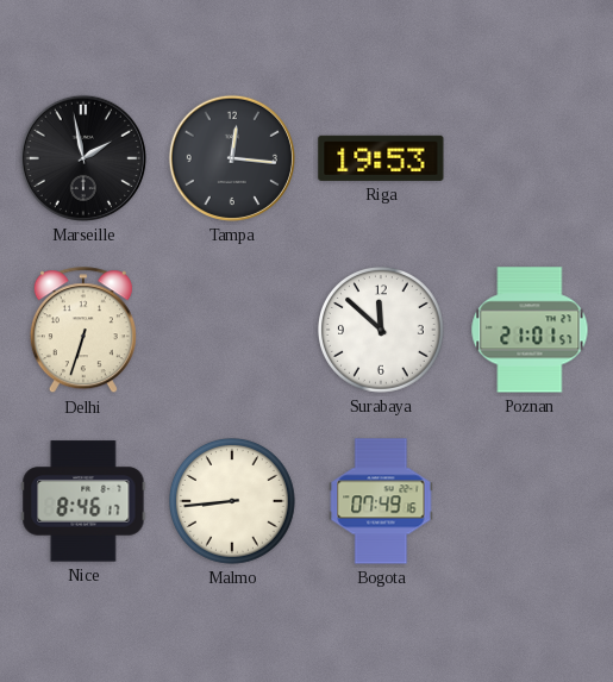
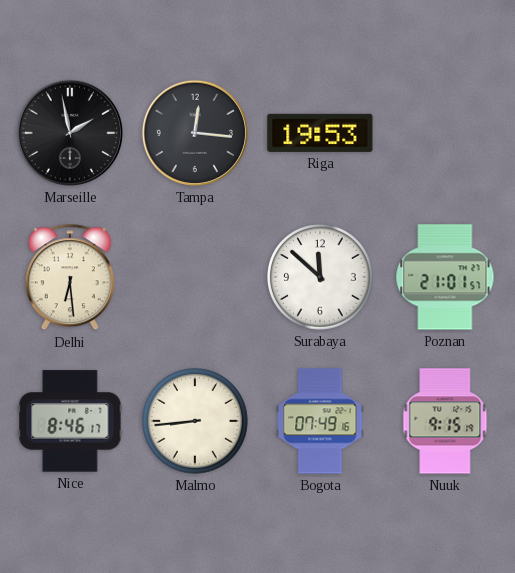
Delhi: 6:33 -> 6:29 (70, 278)
Nuuk: none -> 9:15 (445, 421)
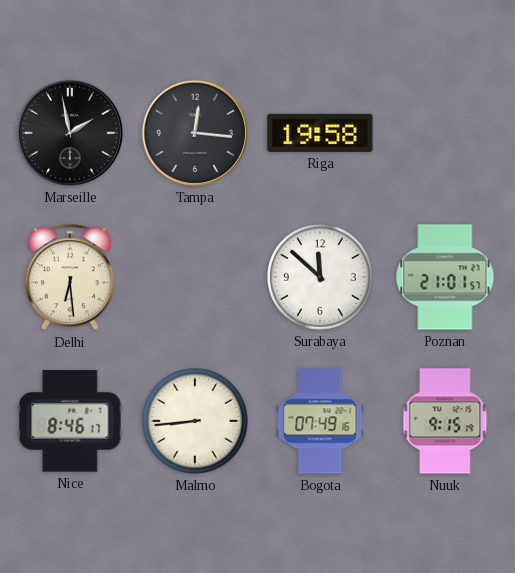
Riga: 19:53 -> 19:58 (320, 133)
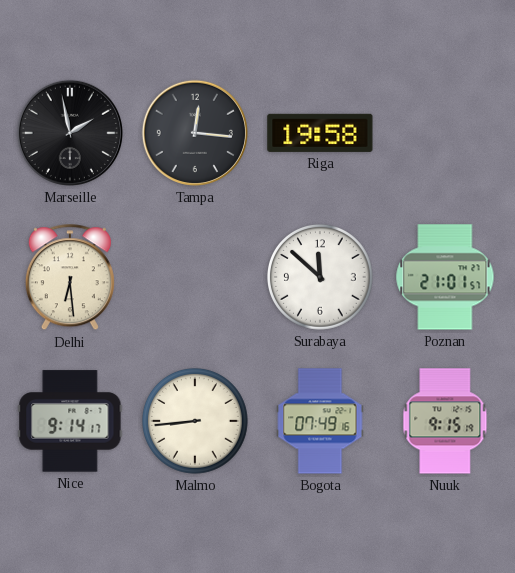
Nice: 8:46 -> 9:14 (70, 421)
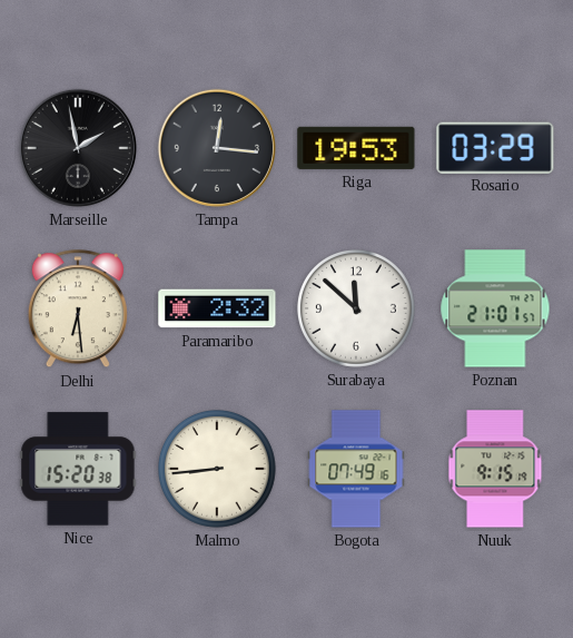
Riga: 19:58 -> 19:53 (356, 148)
Rosario: none -> 03:29 (495, 147)
Paramaribo: none -> 2:32 (217, 308)
Nice: 9:14 -> 15:20 (78, 469)
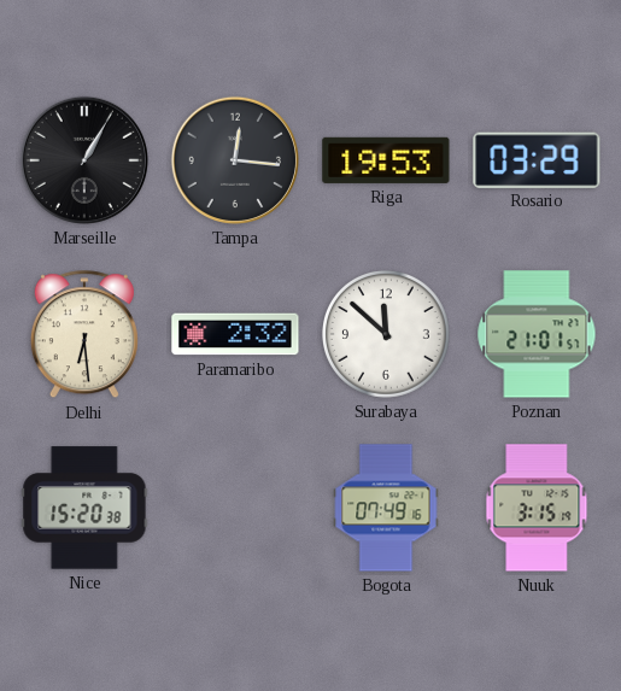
Marseille: 1:58 -> 1:05 (84, 160)
Malmo: 8:44 -> none (218, 470)
Nuuk: 9:15 -> 3:15 (537, 508)
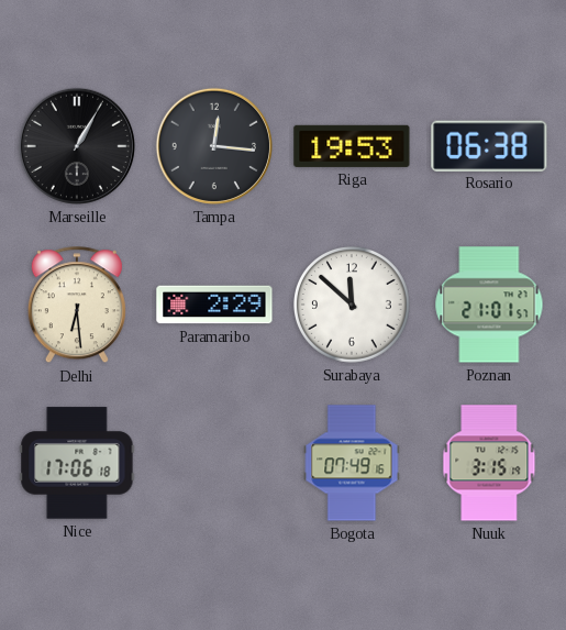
Rosario: 03:29 -> 06:38 (489, 145)
Paramaribo: 2:32 -> 2:29 (214, 305)
Nice: 15:20 -> 17:06 (77, 463)
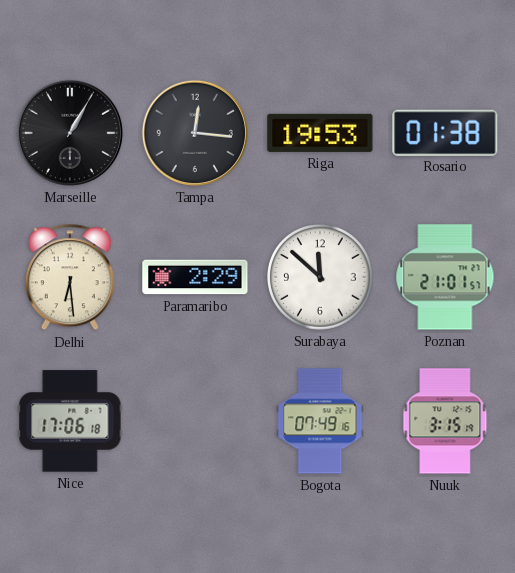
Rosario: 06:38 -> 01:38 (445, 132)
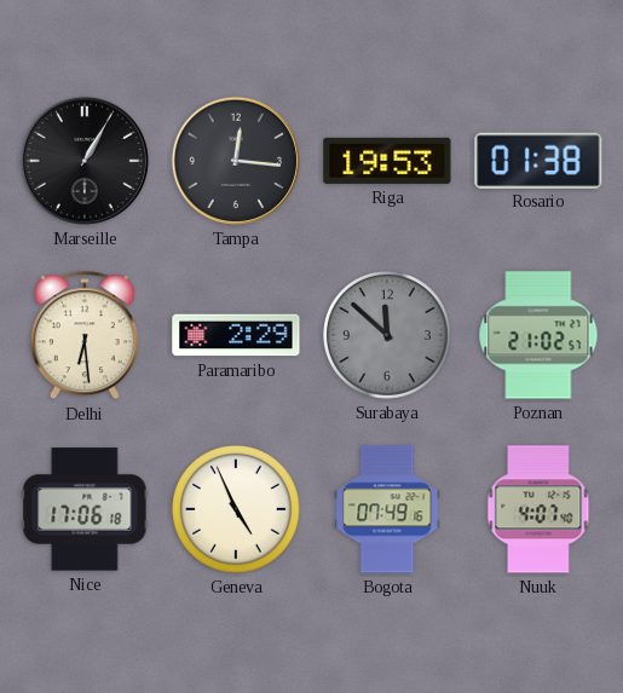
Surabaya dial: white -> grey (388, 336)
Poznan: 21:01 -> 21:02 (538, 335)
Geneva: none -> 4:56 (237, 510)
Nuuk: 3:15 -> 4:07 (538, 509)
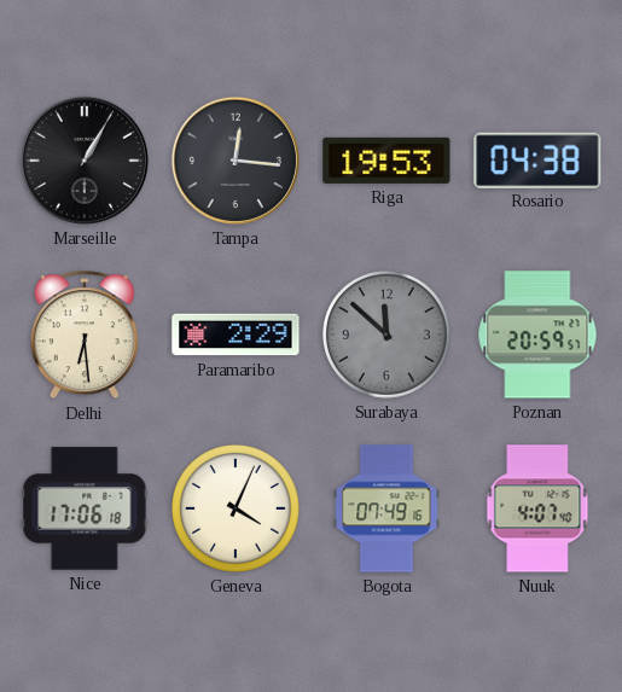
Rosario: 01:38 -> 04:38 (537, 159)
Poznan: 21:02 -> 20:59 (537, 335)
Geneva: 4:56 -> 4:04 (237, 510)
